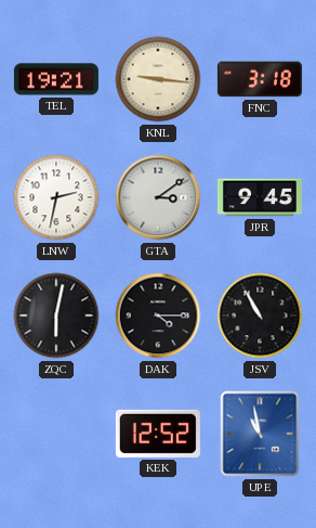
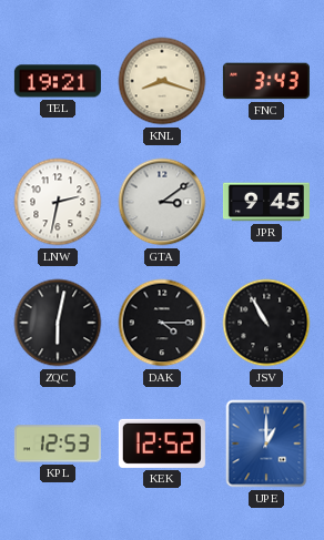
KNL: 9:16 -> 8:18 (162, 81)
FNC: 3:18 -> 3:43 (266, 81)
KPL: none -> 12:53 (58, 444)
UPE: 10:58 -> 1:00 (266, 444)
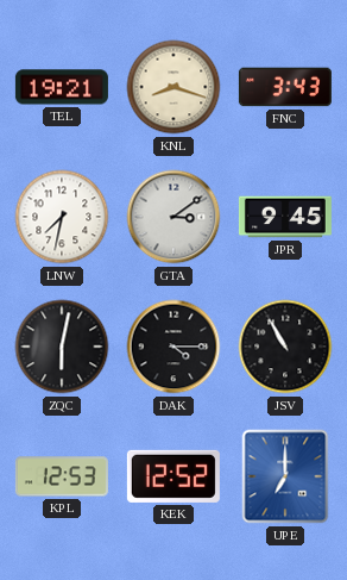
LNW: 2:32 -> 7:32 (62, 217)
UPE: 1:00 -> 7:00 (285, 476)
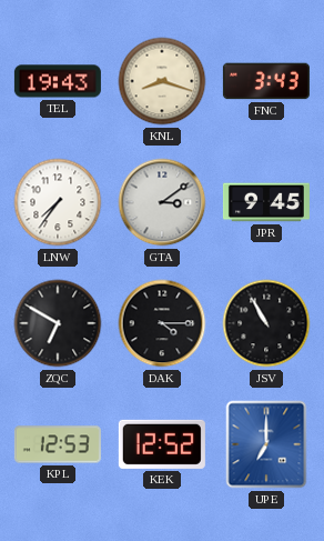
TEL: 19:21 -> 19:43 (58, 81)
LNW: 7:32 -> 7:36 (58, 202)
ZQC: 6:02 -> 6:50 (58, 323)
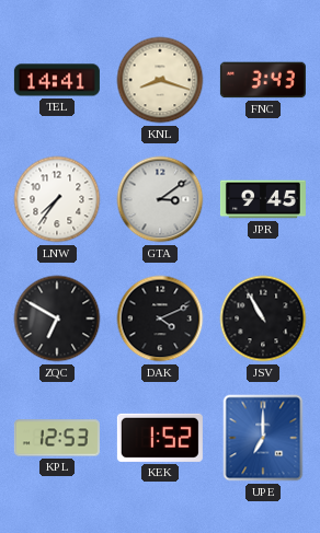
TEL: 19:43 -> 14:41 (57, 80)
DAK: 4:15 -> 4:11 (160, 318)
KEK: 12:52 -> 1:52 (160, 438)
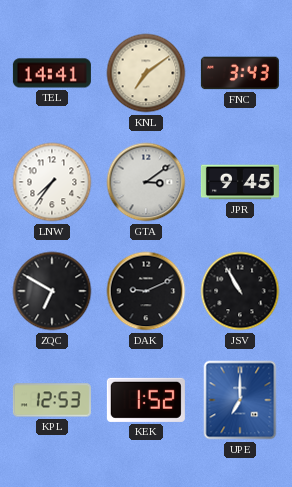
KNL: 8:18 -> 7:09 (146, 73)
DAK: 4:11 -> 9:11 (146, 291)
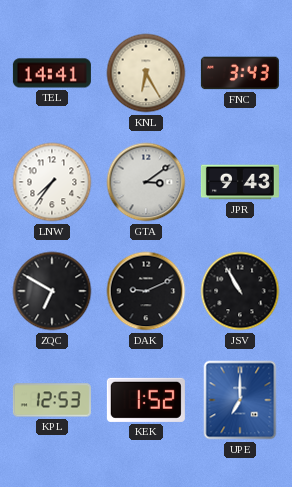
KNL: 7:09 -> 6:25 (146, 73)
JPR: 9:45 -> 9:43 (240, 182)
